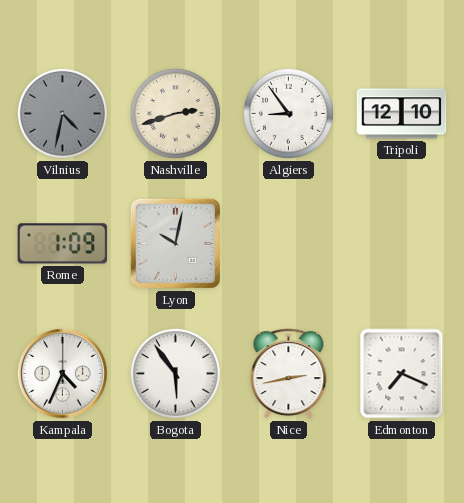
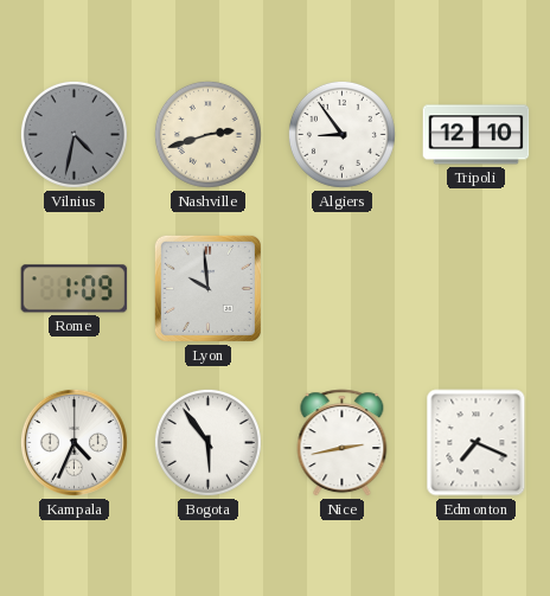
Lyon: 10:02 -> 9:59 (207, 288)
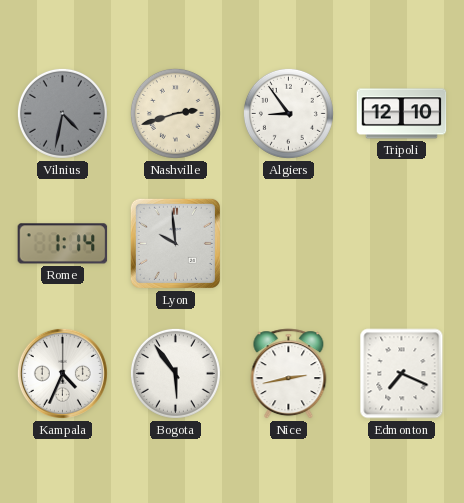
Rome: 1:09 -> 1:14 (63, 244)
